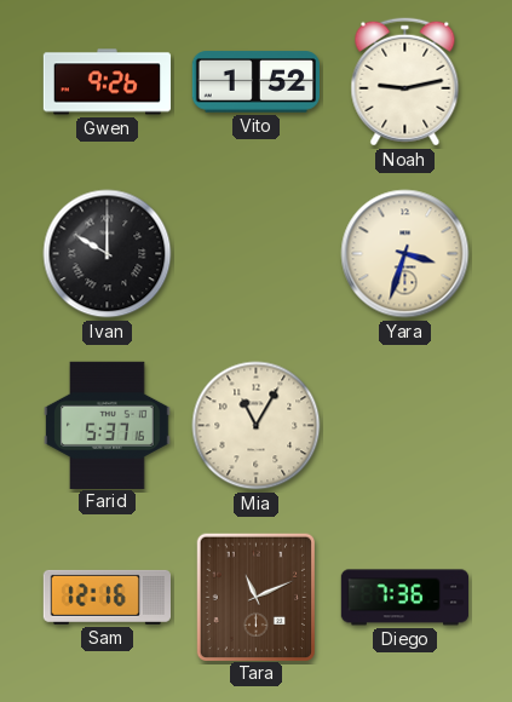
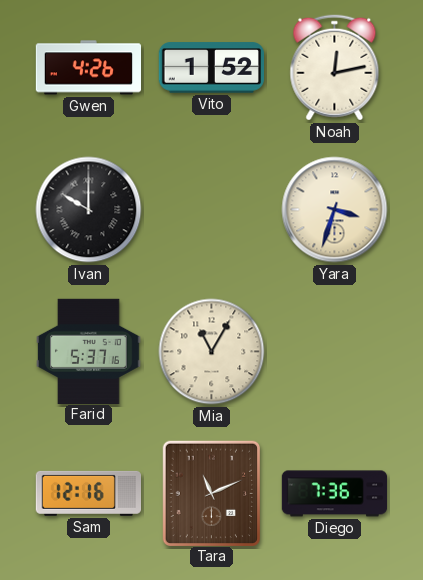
Gwen: 9:26 -> 4:26 (89, 68)
Noah: 9:13 -> 12:13 (335, 68)
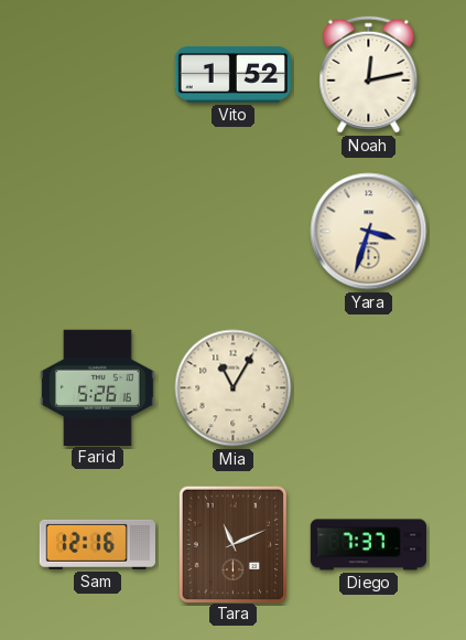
Gwen: 4:26 -> none (89, 68)
Ivan: 10:00 -> none (89, 210)
Farid: 5:37 -> 5:26 (98, 387)
Diego: 7:36 -> 7:37 (369, 545)
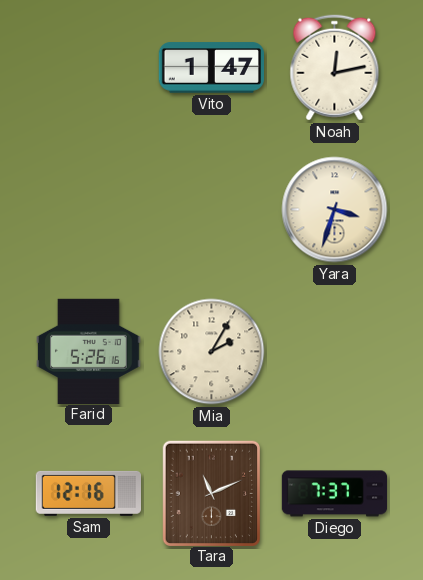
Vito: 1:52 -> 1:47 (211, 68)
Mia: 11:05 -> 2:05 (212, 352)
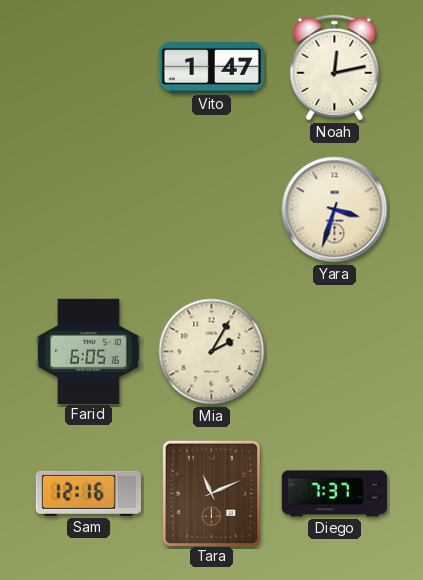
Farid: 5:26 -> 6:05 (89, 351)
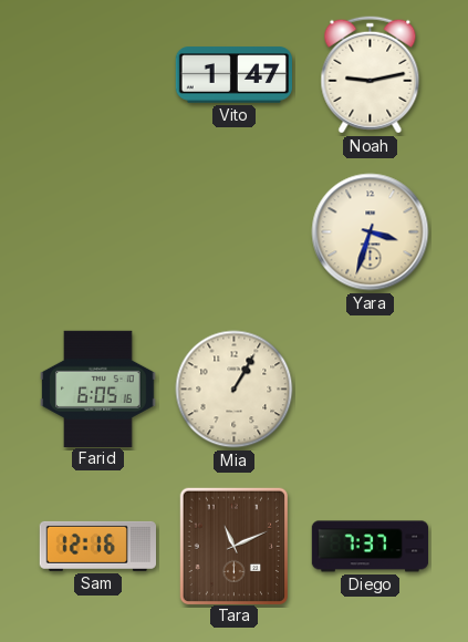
Noah: 12:13 -> 9:13 (371, 75)
Mia: 2:05 -> 1:05 (235, 390)
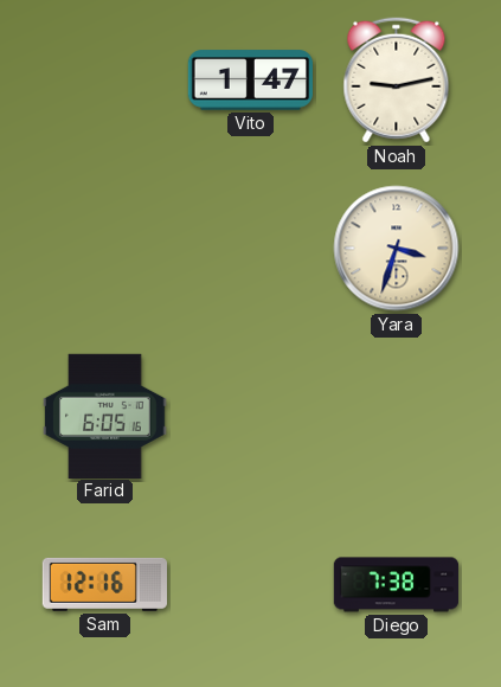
Mia: 1:05 -> none (235, 390)
Tara: 11:11 -> none (233, 546)
Diego: 7:37 -> 7:38 (397, 585)
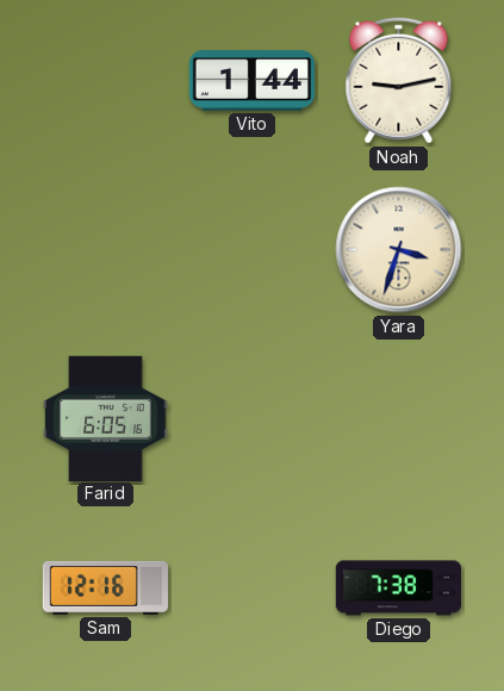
Vito: 1:47 -> 1:44 (251, 81)
